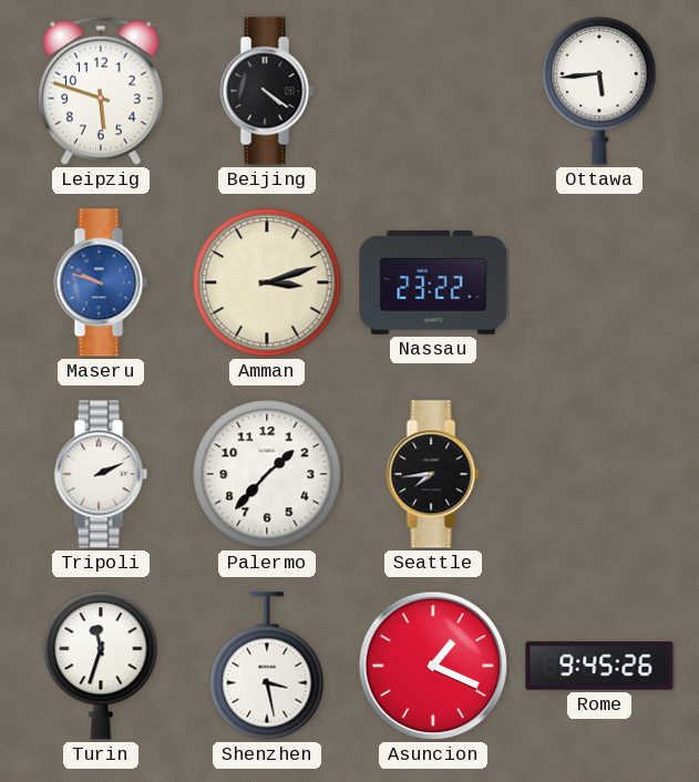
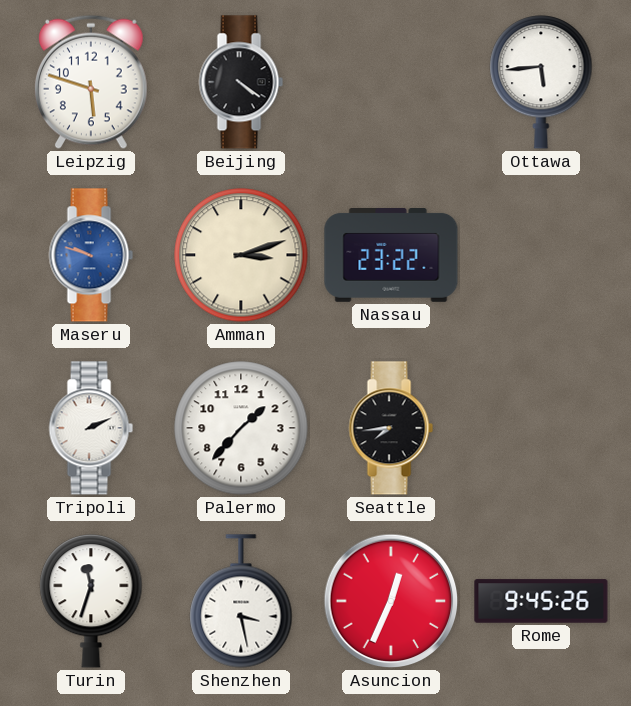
Asuncion: 1:19 -> 12:34 (391, 601)
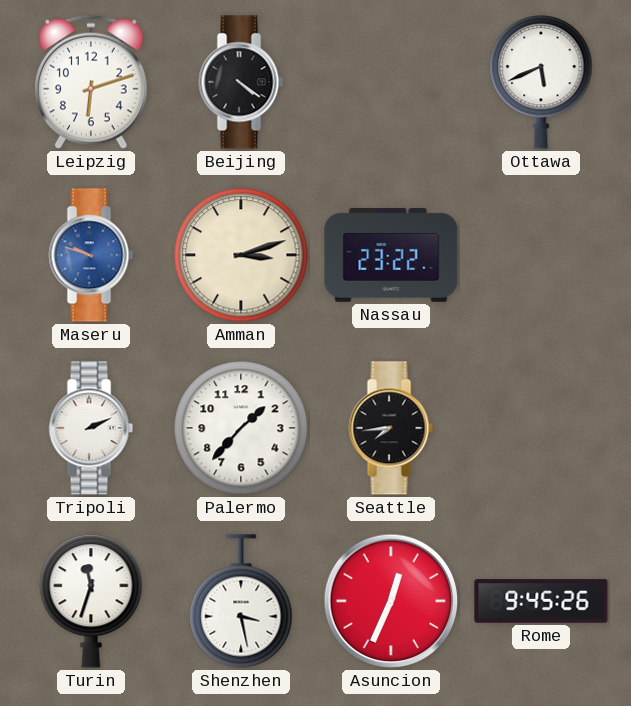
Leipzig: 5:48 -> 6:12 (92, 82)
Ottawa: 5:44 -> 5:41 (541, 82)
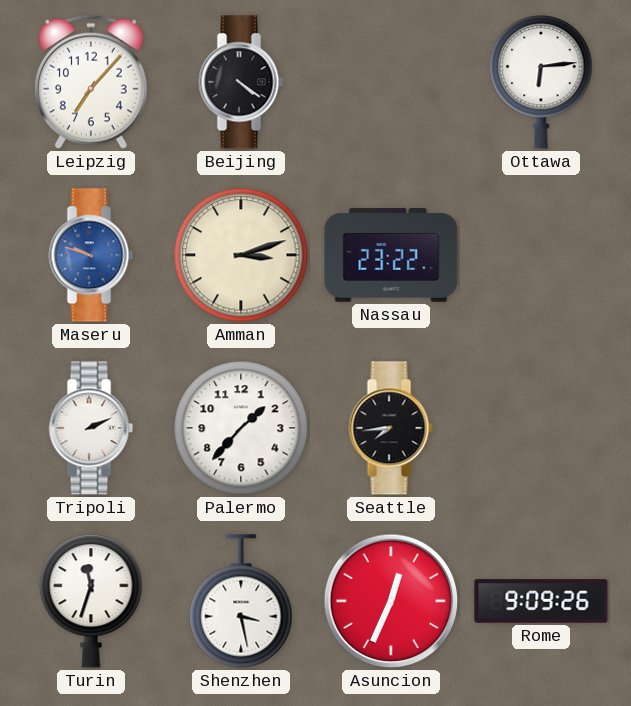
Leipzig: 6:12 -> 7:07 (92, 82)
Ottawa: 5:41 -> 6:14 (541, 82)
Rome: 9:45 -> 9:09 (541, 601)
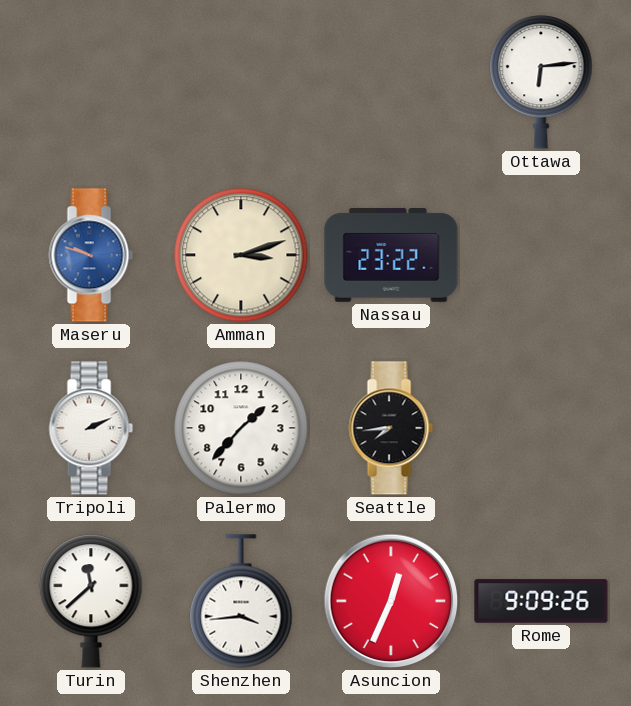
Leipzig: 7:07 -> none (92, 82)
Beijing: 4:21 -> none (241, 82)
Turin: 11:33 -> 11:38 (91, 601)
Shenzhen: 3:28 -> 3:44 (241, 601)
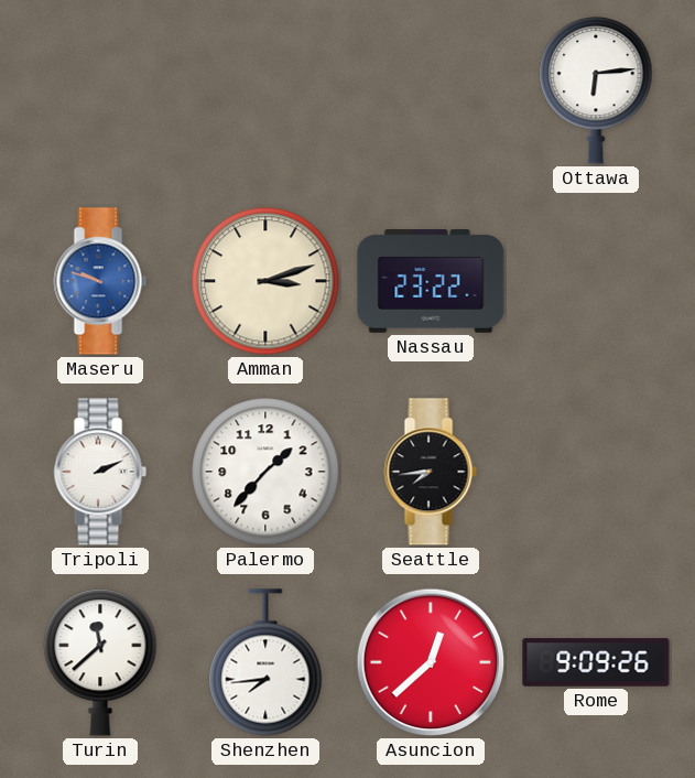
Shenzhen: 3:44 -> 7:44 (265, 662)
Asuncion: 12:34 -> 12:38 (431, 662)
